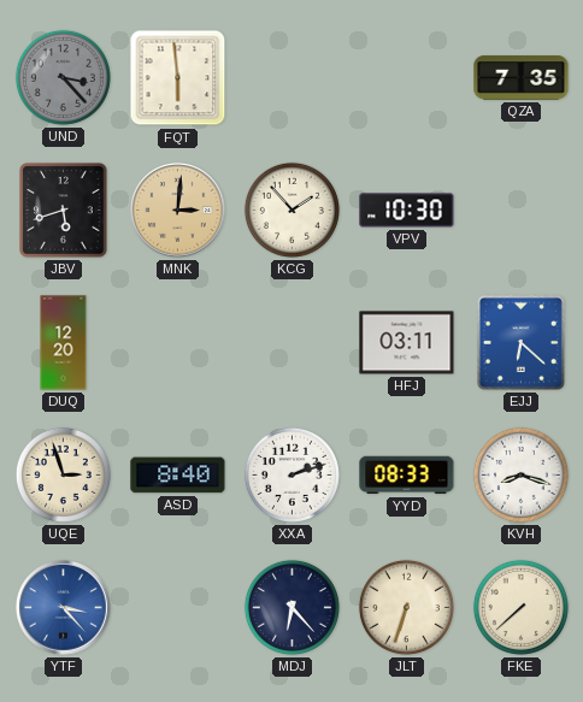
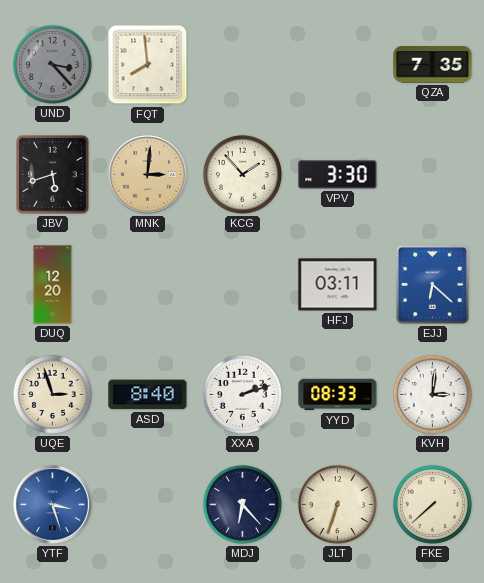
FQT: 5:59 -> 7:59 (148, 65)
VPV: 10:30 -> 3:30 (338, 175)
KVH: 8:18 -> 3:01 (432, 394)
YTF: 3:23 -> 3:27 (53, 505)
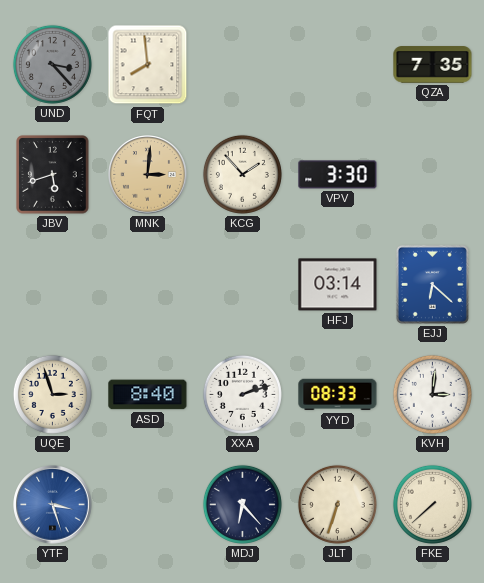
DUQ: 12:20 -> none (53, 285)
HFJ: 03:11 -> 03:14 (338, 285)
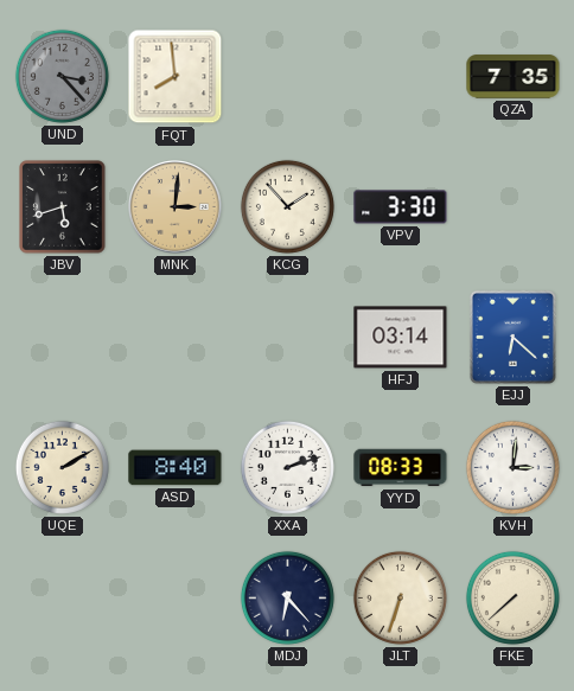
UQE: 2:57 -> 2:10 (62, 467)
YTF: 3:27 -> none (53, 505)
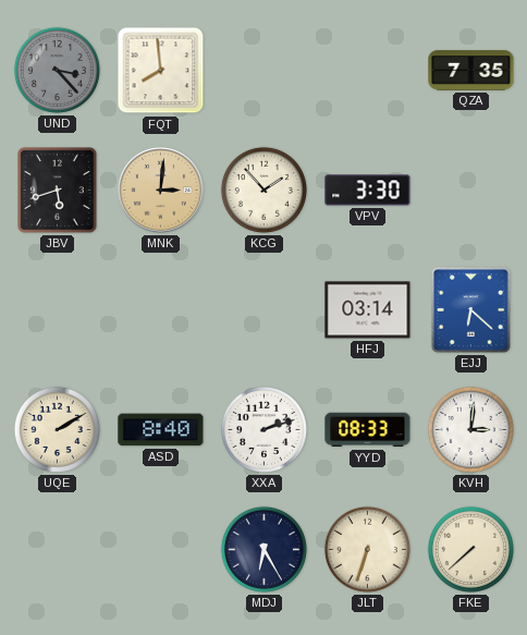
MDJ: 6:23 -> 6:25 (263, 549)
